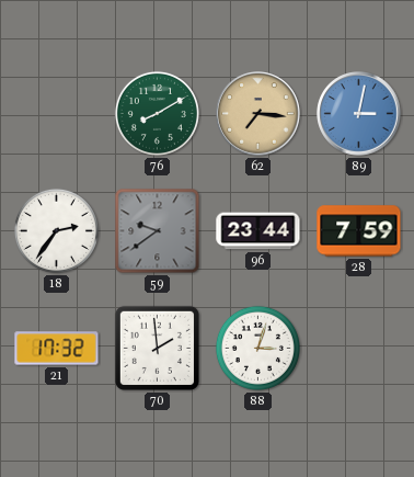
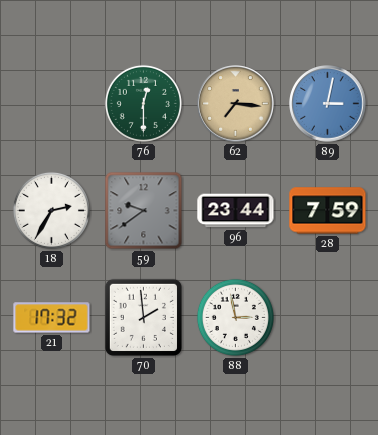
76: 8:10 -> 12:30 (143, 103)
18: 2:36 -> 2:35 (51, 210)
88: 3:03 -> 2:58 (235, 317)
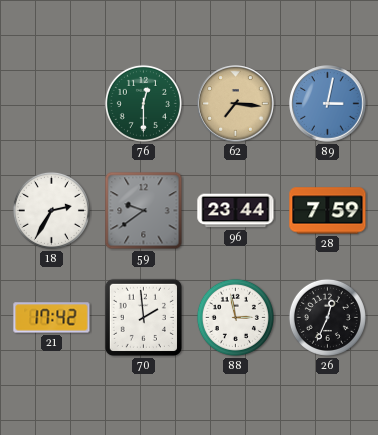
21: 17:32 -> 17:42 (52, 318)
26: none -> 12:34 (327, 317)
